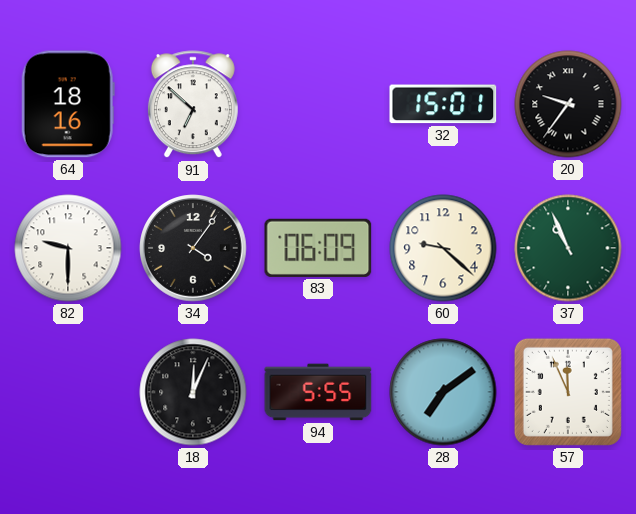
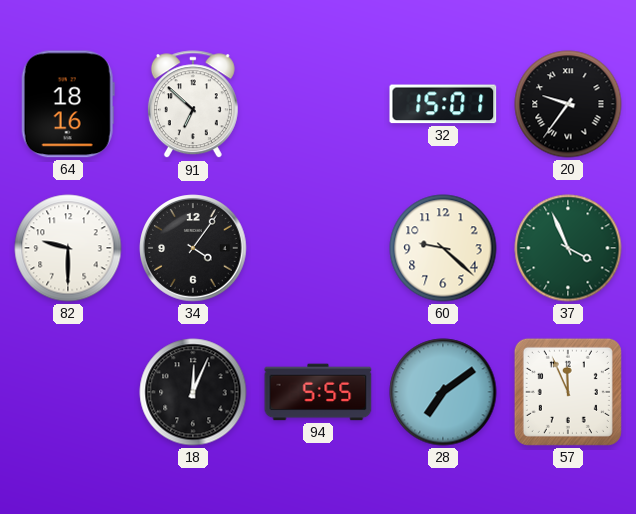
83: 06:09 -> none (318, 248)
37: 10:56 -> 3:56 (568, 248)
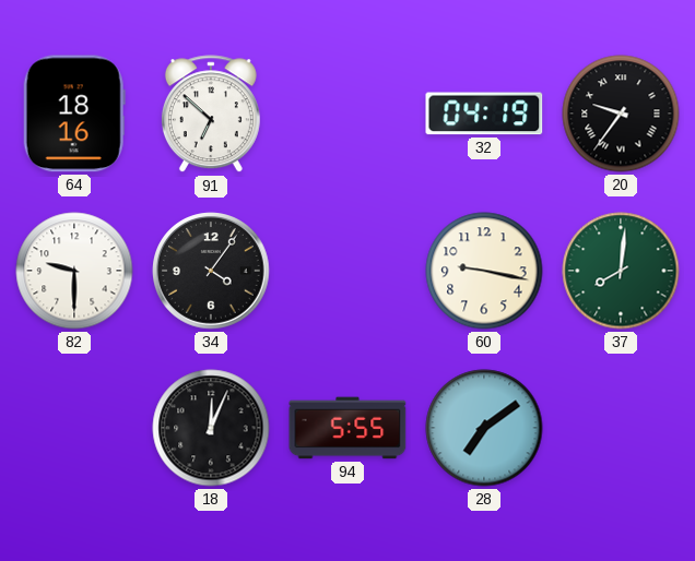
32: 15:01 -> 04:19 (484, 114)
60: 9:22 -> 9:17 (484, 271)
37: 3:56 -> 8:01 (621, 271)
57: 11:56 -> none (568, 392)
